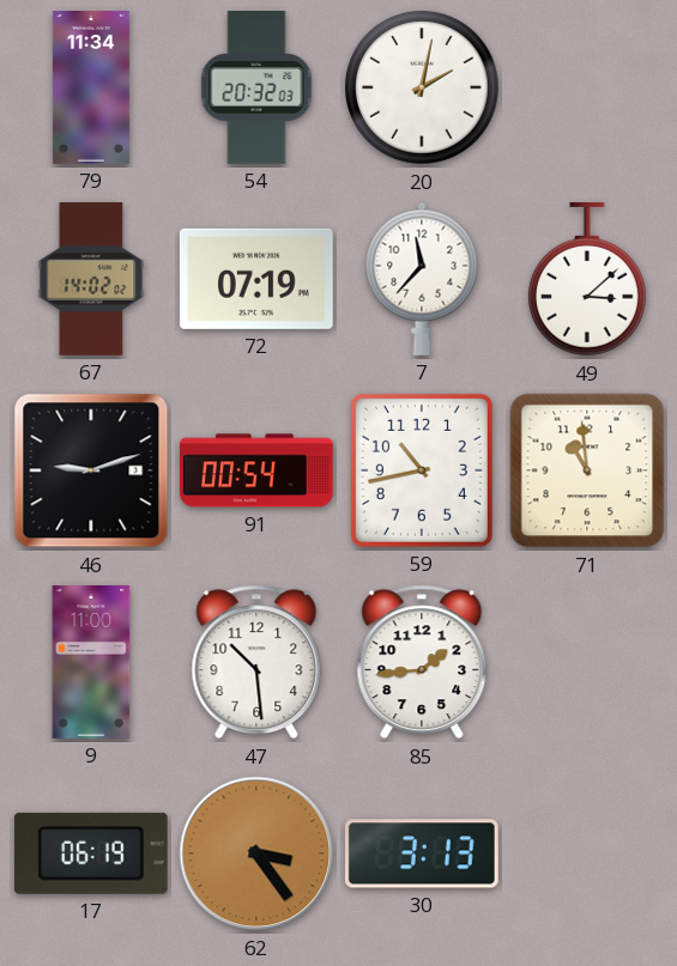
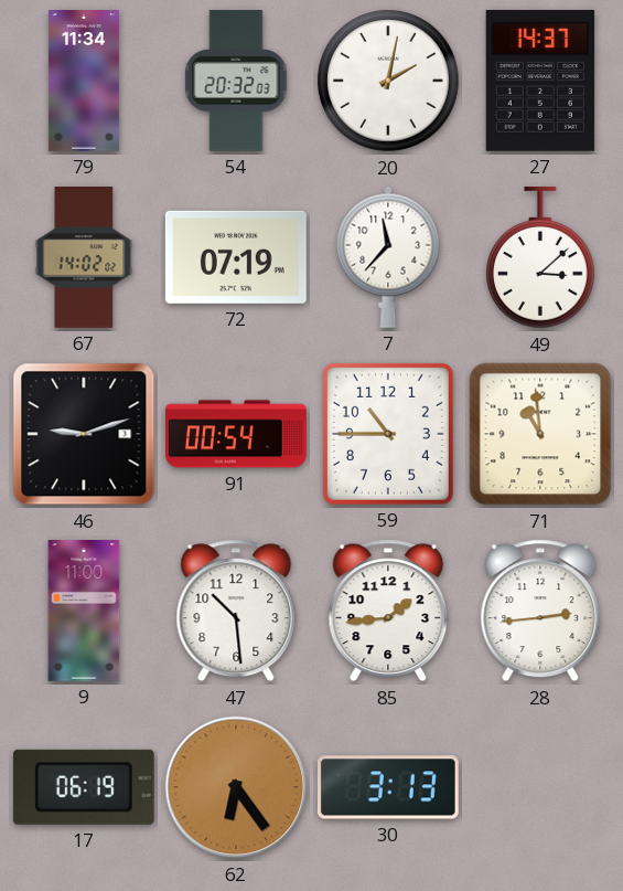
27: none -> 14:37 (540, 81)
59: 10:43 -> 10:45 (388, 434)
28: none -> 2:44 (540, 611)
62: 3:24 -> 6:24 (236, 787)
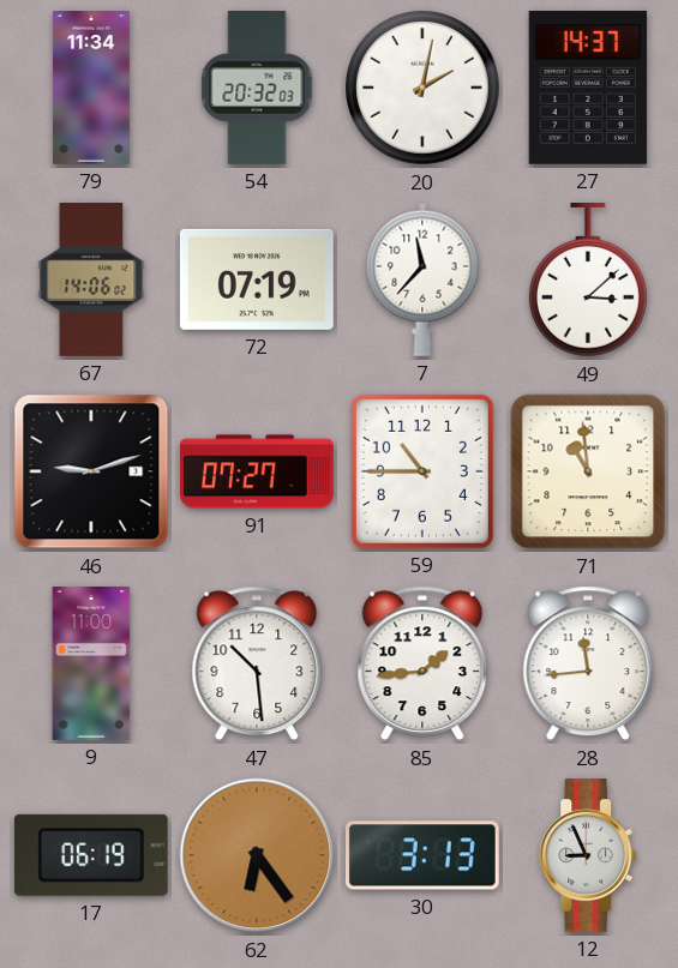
67: 14:02 -> 14:06 (91, 281)
91: 00:54 -> 07:27 (258, 471)
28: 2:44 -> 11:44 (588, 663)
12: none -> 8:56 (588, 856)
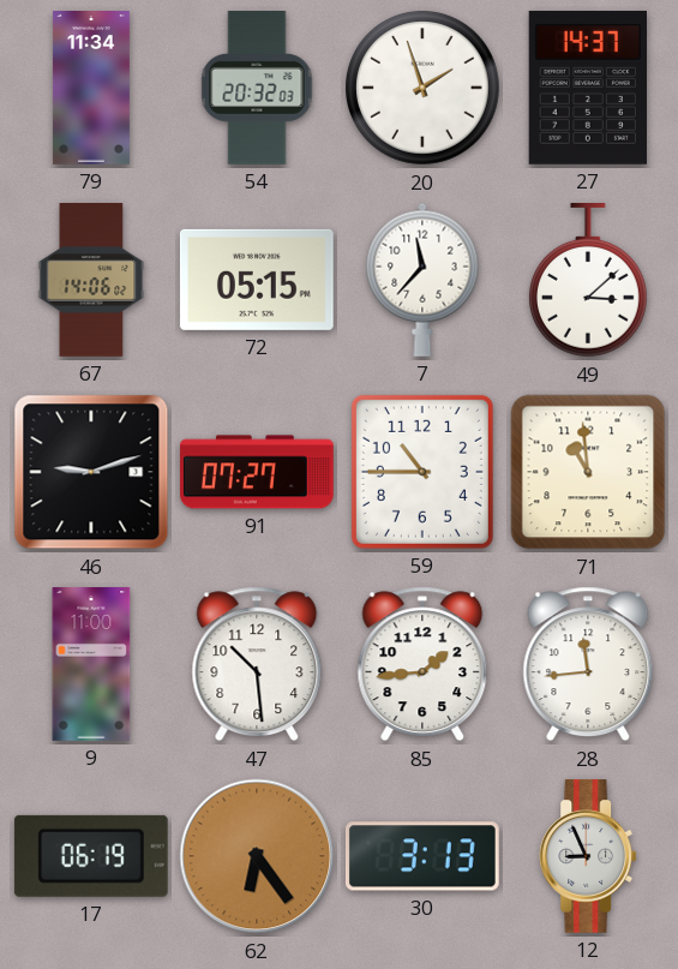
20: 2:02 -> 1:57 (424, 89)
72: 07:19 -> 05:15 (257, 280)
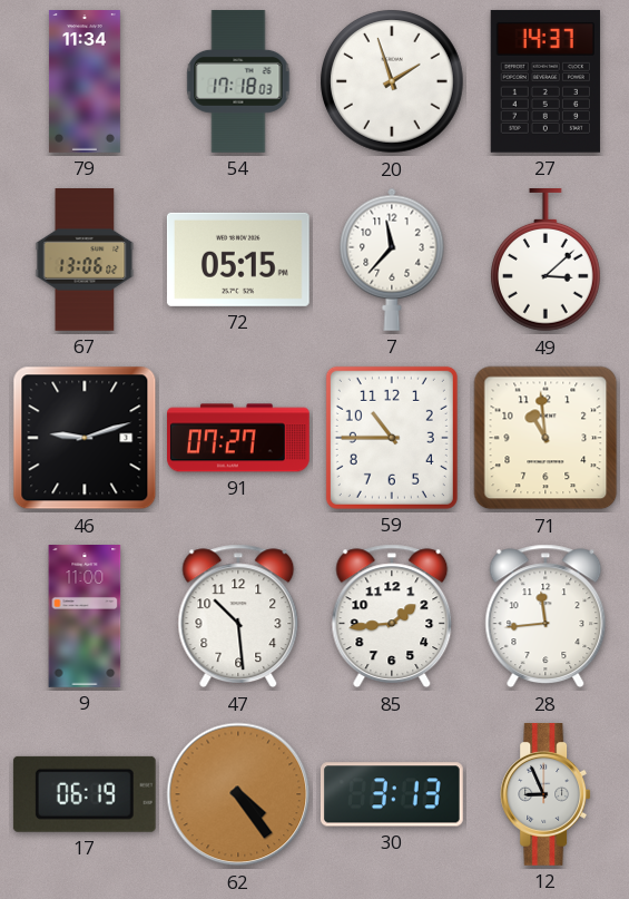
54: 20:32 -> 17:18 (238, 82)
67: 14:06 -> 13:06 (85, 261)
62: 6:24 -> 4:24 (238, 794)
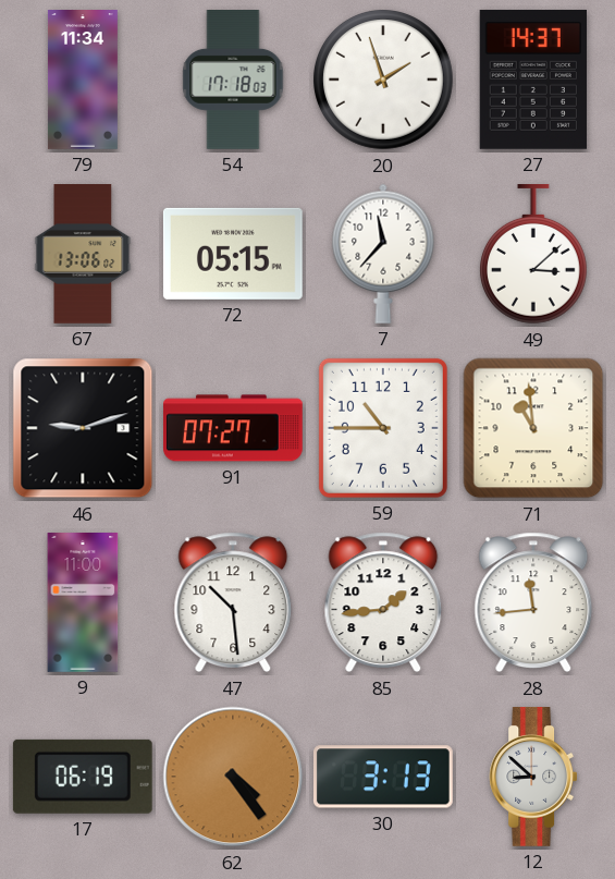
12: 8:56 -> 8:52 (533, 778)
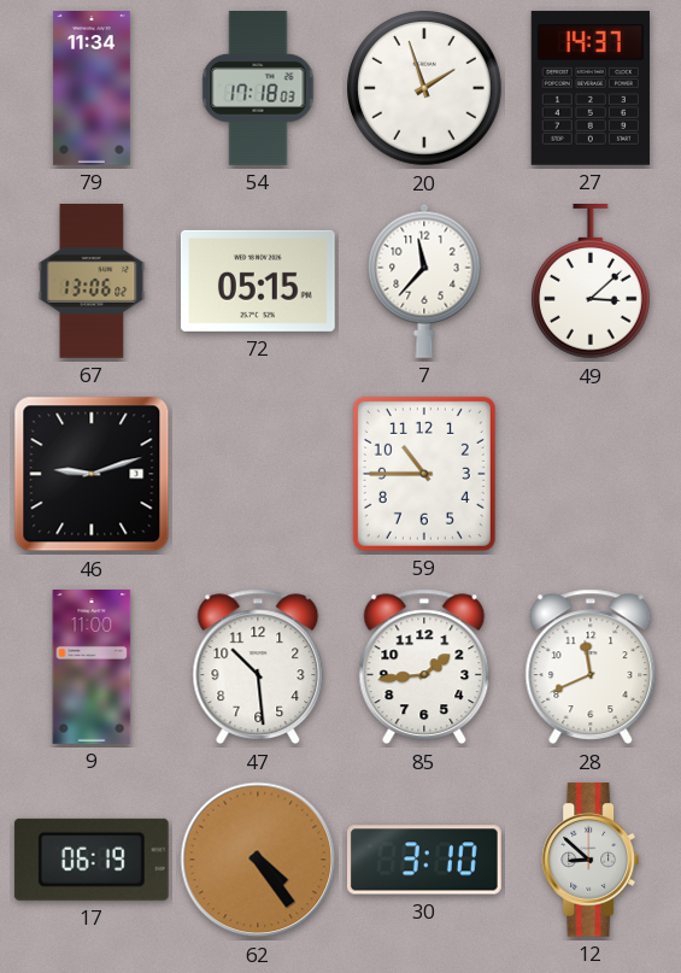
91: 07:27 -> none (234, 428)
71: 10:59 -> none (533, 428)
28: 11:44 -> 11:41 (591, 667)
30: 3:13 -> 3:10 (424, 860)
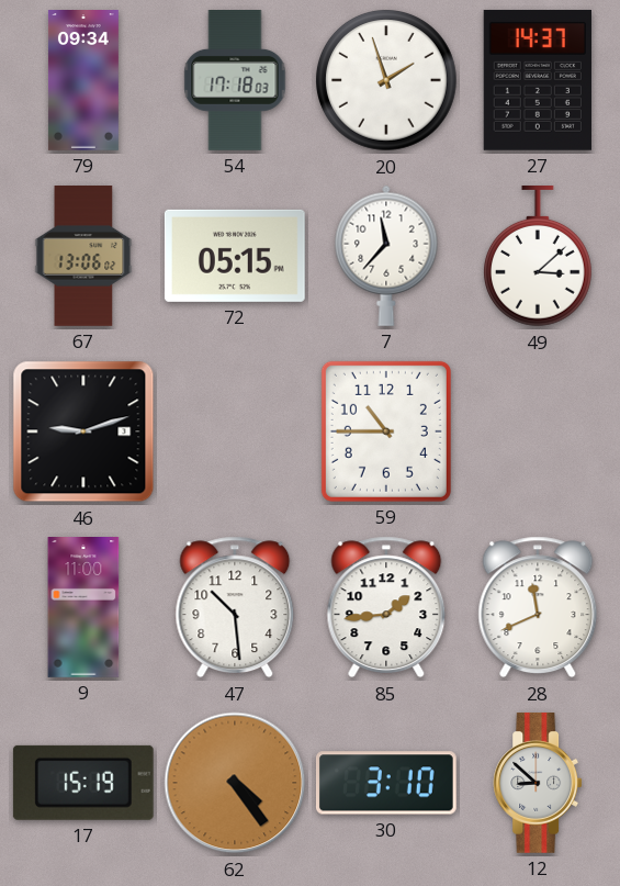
79: 11:34 -> 09:34 (83, 81)
17: 06:19 -> 15:19 (83, 783)
